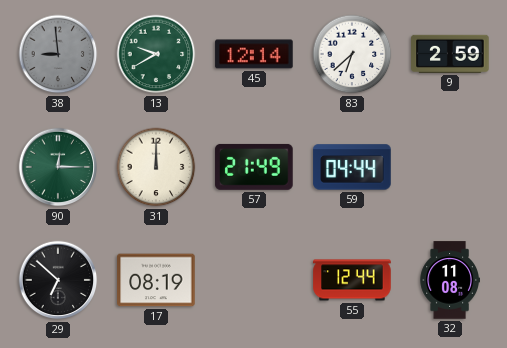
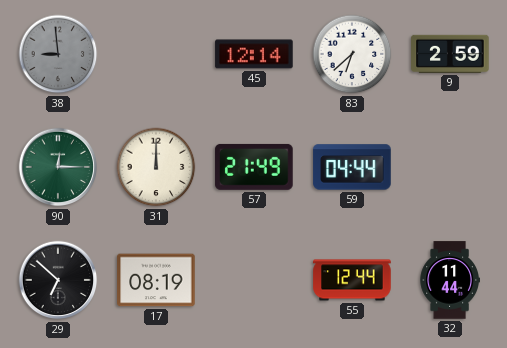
13: 9:40 -> none (156, 54)
32: 11:08 -> 11:44 (449, 280)
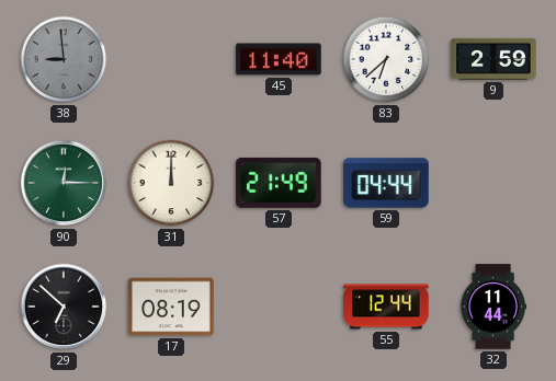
45: 12:14 -> 11:40 (279, 59)
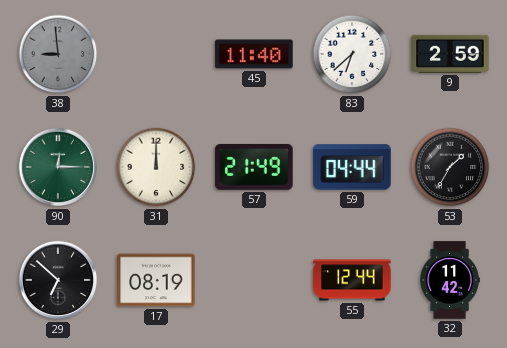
53: none -> 1:35 (450, 167)
32: 11:44 -> 11:42 (449, 280)
